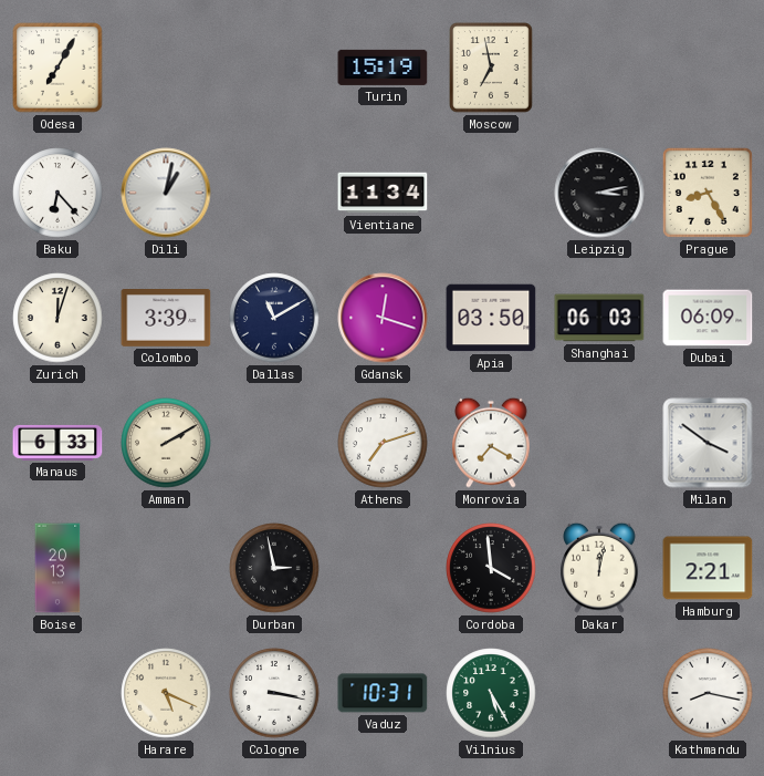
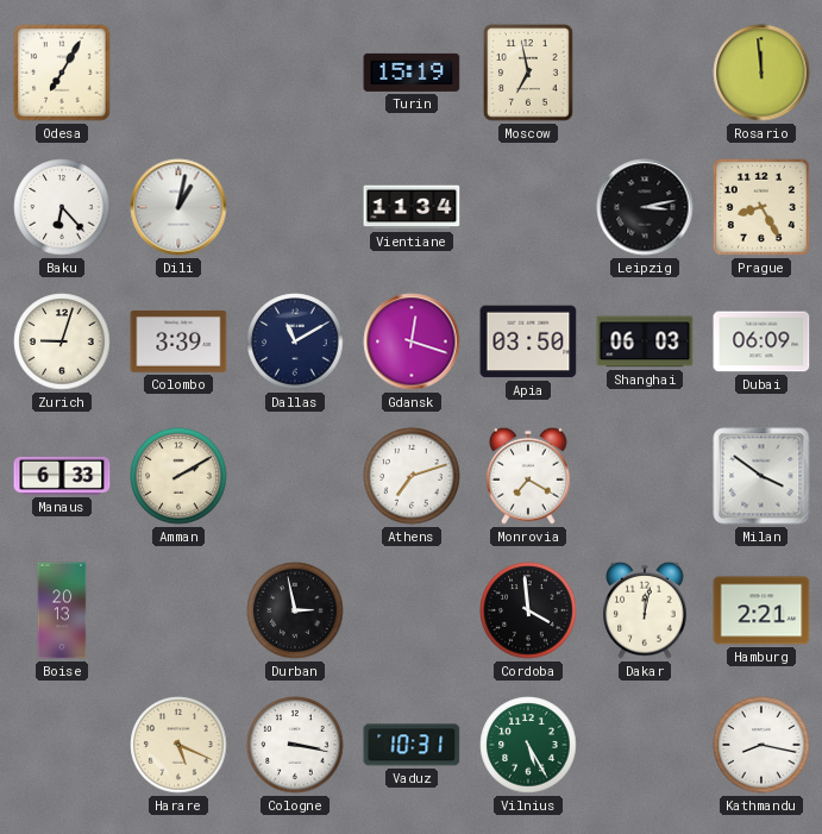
Rosario: none -> 11:59 (761, 73)
Zurich: 12:03 -> 9:03 (62, 341)
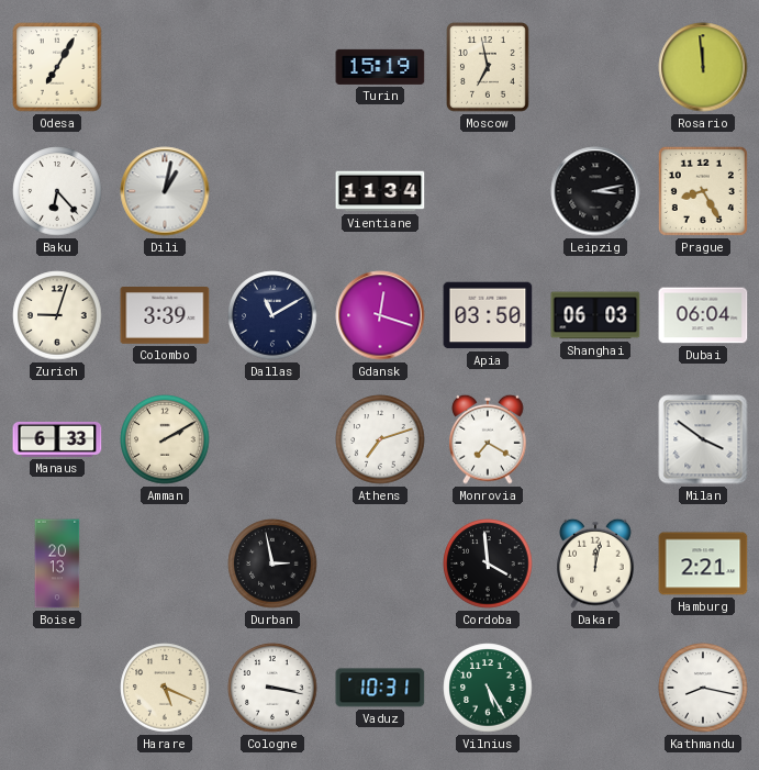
Dubai: 06:09 -> 06:04 (703, 315)
